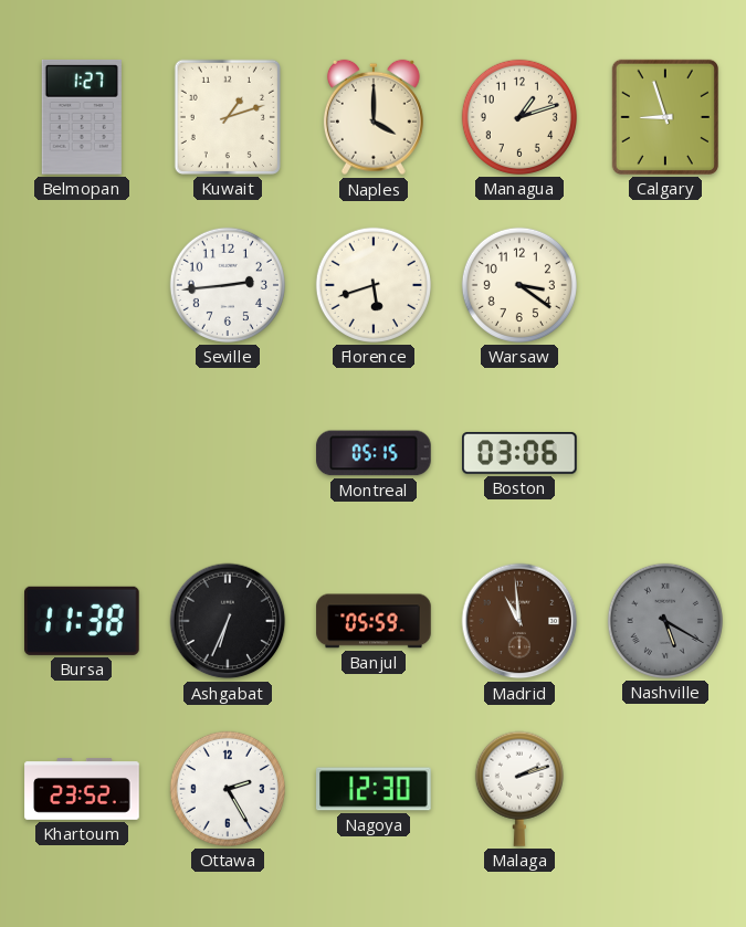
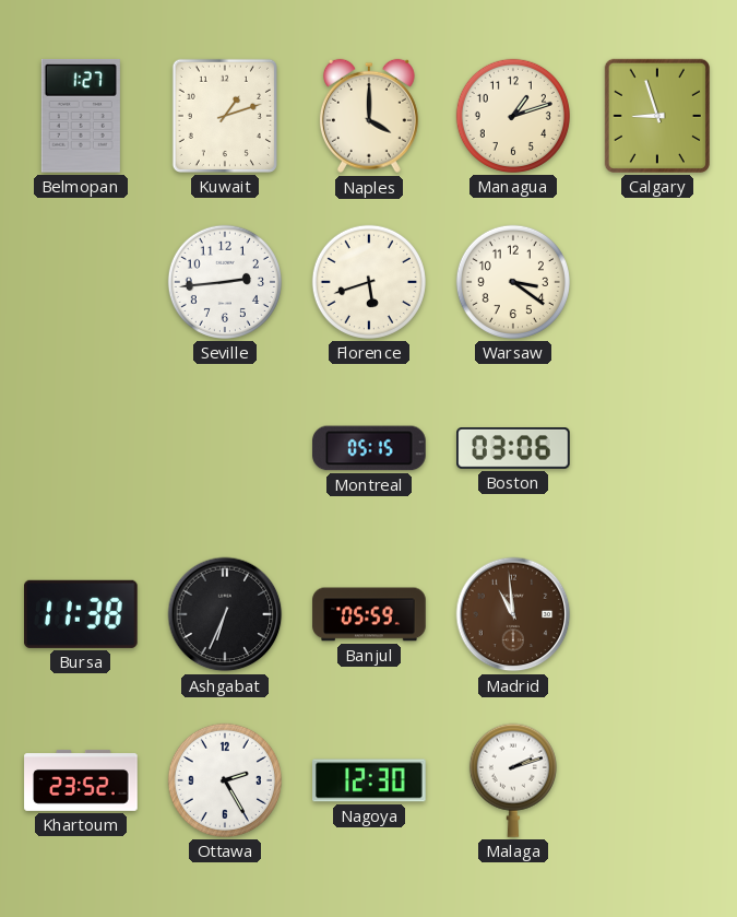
Nashville: 5:20 -> none (665, 621)
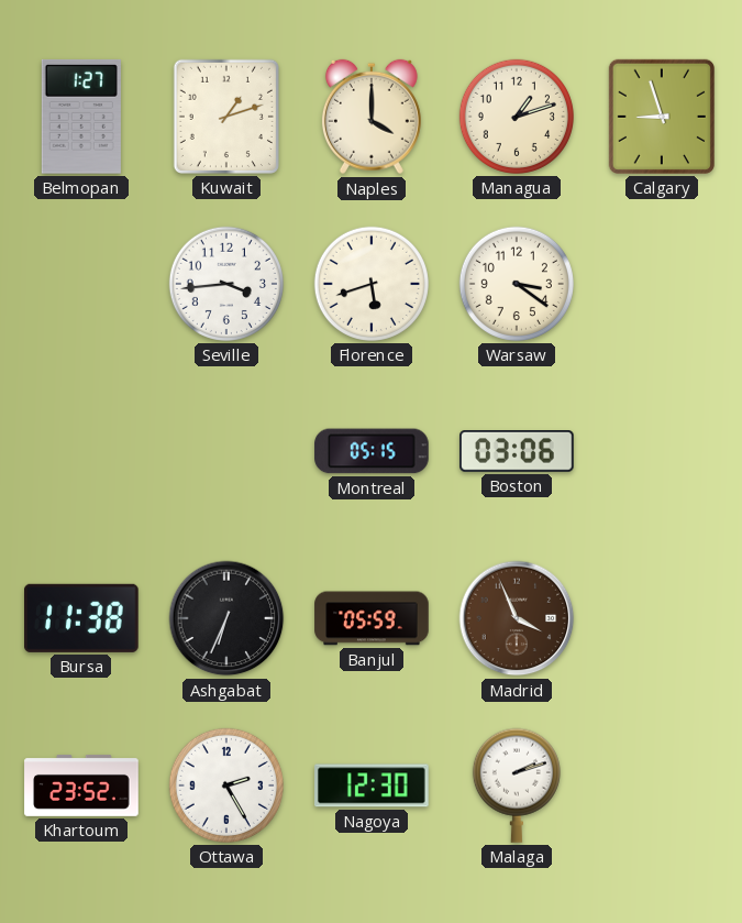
Seville: 2:44 -> 3:44 (226, 284)
Madrid: 10:59 -> 3:56 (517, 618)
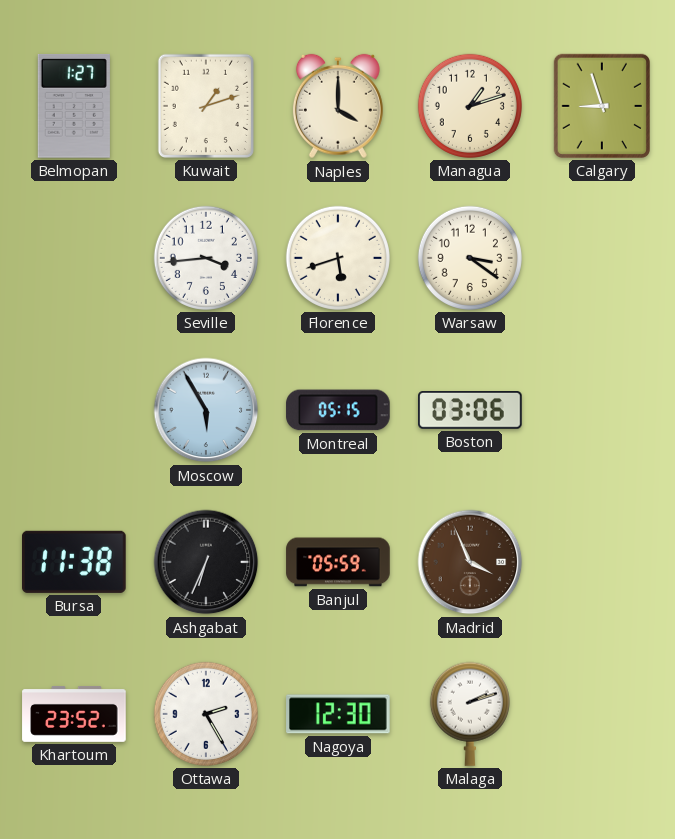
Moscow: none -> 5:55 (206, 410)
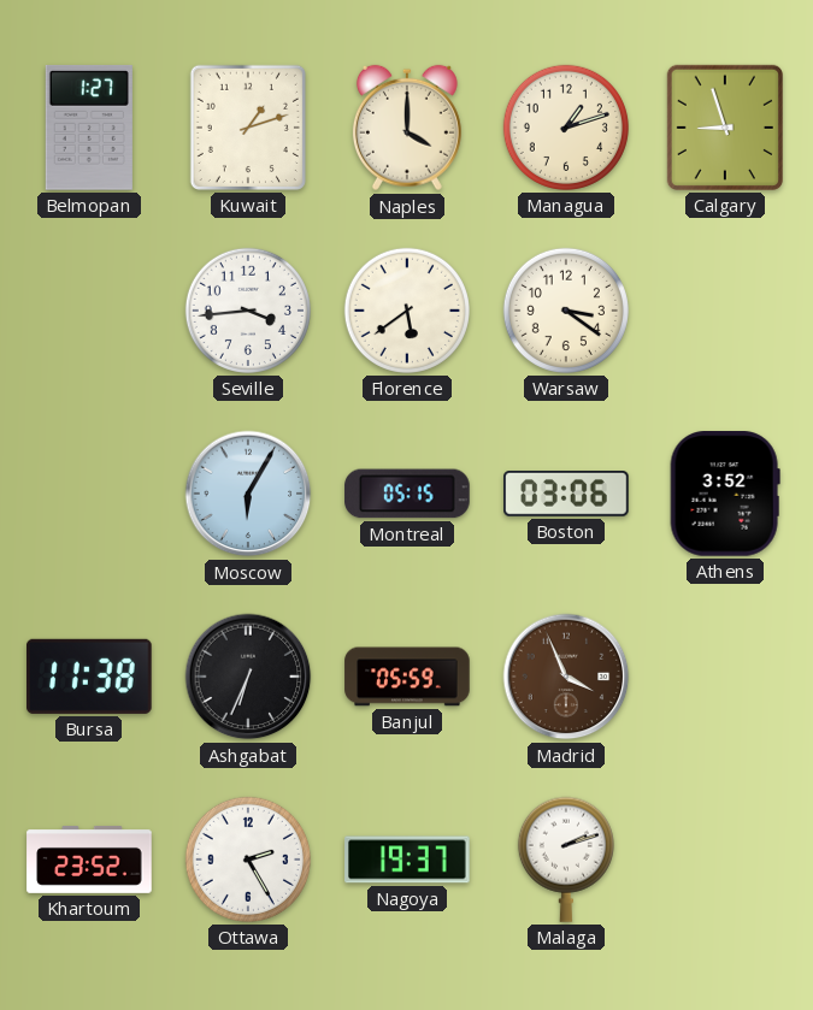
Florence: 5:42 -> 5:39 (407, 311)
Moscow: 5:55 -> 6:05 (248, 494)
Athens: none -> 3:52 (725, 495)
Nagoya: 12:30 -> 19:37 (407, 860)
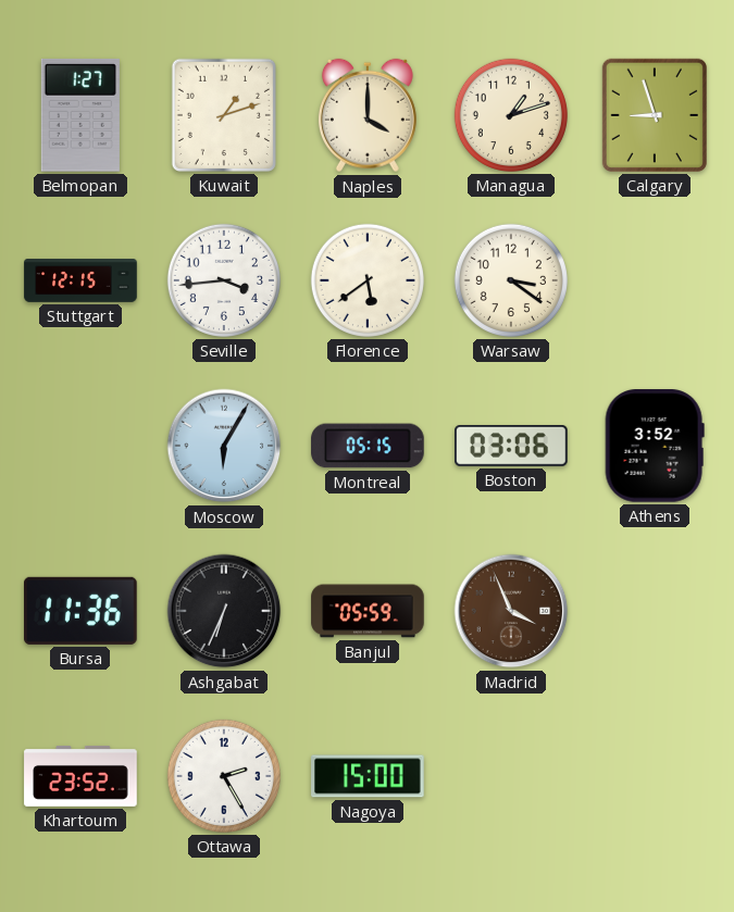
Stuttgart: none -> 12:15 (80, 280)
Bursa: 11:38 -> 11:36 (82, 611)
Nagoya: 19:37 -> 15:00 (368, 776)
Malaga: 2:12 -> none (566, 860)
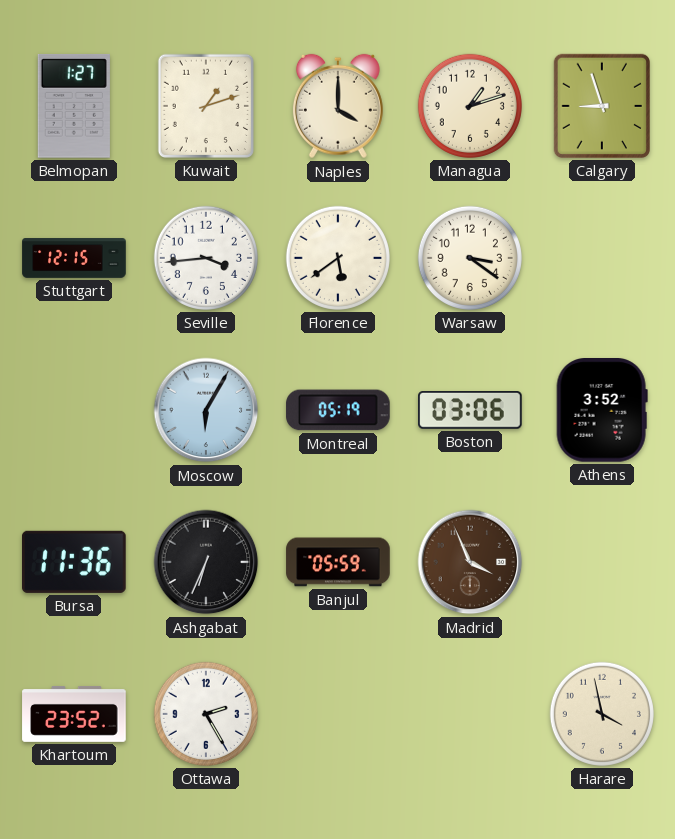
Montreal: 05:15 -> 05:19 (338, 410)
Nagoya: 15:00 -> none (368, 776)
Harare: none -> 3:58 (602, 714)
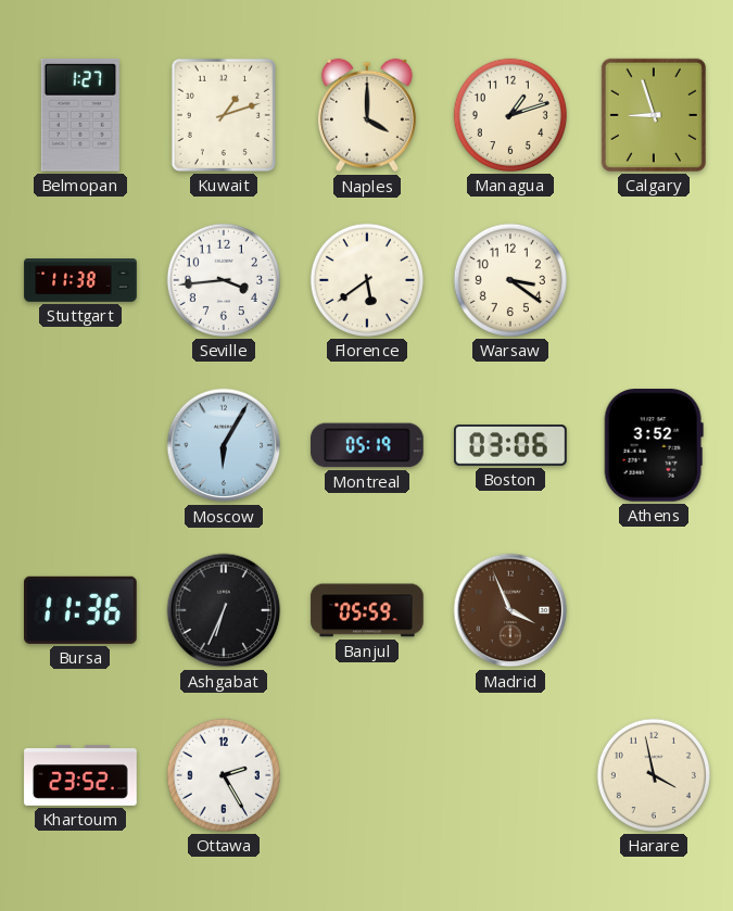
Stuttgart: 12:15 -> 11:38 (80, 280)
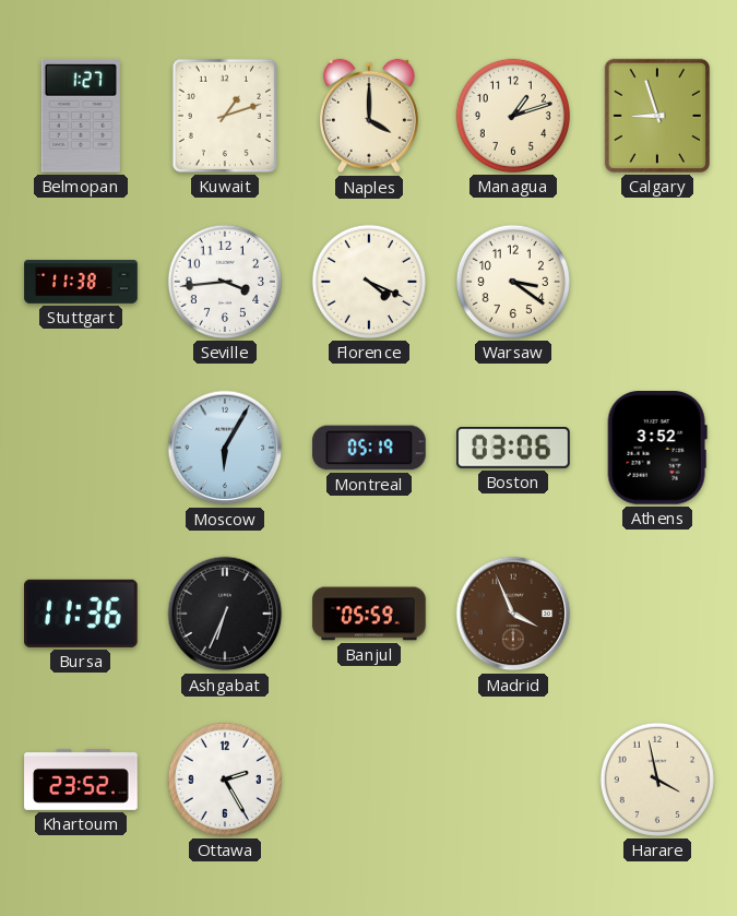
Florence: 5:39 -> 4:19 (369, 282)
